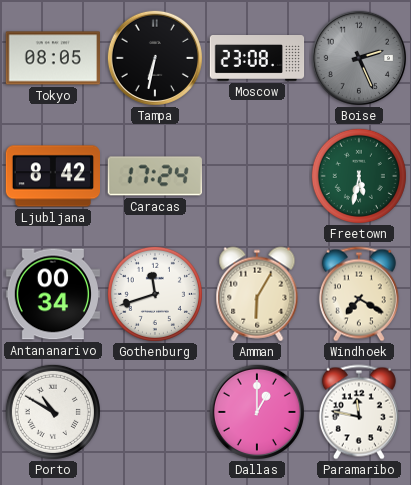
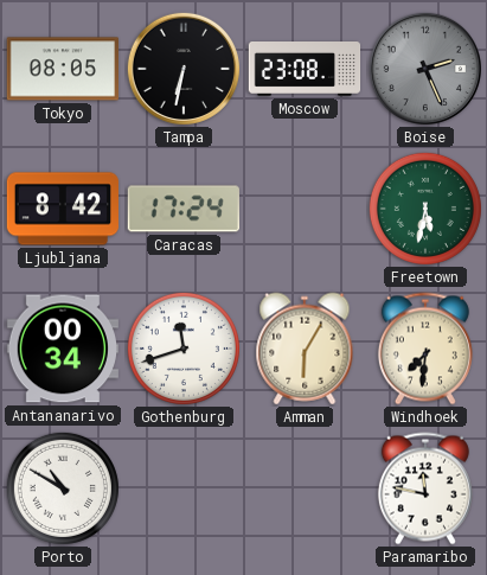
Windhoek: 7:20 -> 7:31 (425, 349)
Dallas: 1:00 -> none (256, 411)
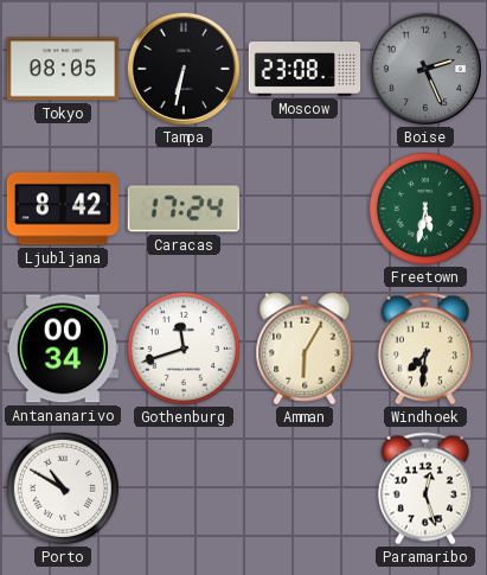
Paramaribo: 11:47 -> 12:27 (425, 488)
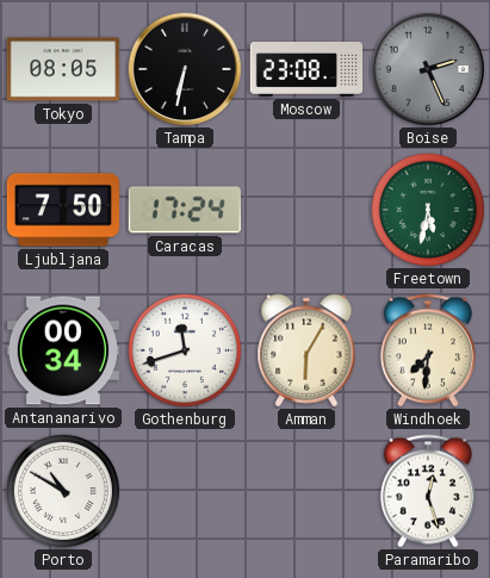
Ljubljana: 8:42 -> 7:50 (62, 210)
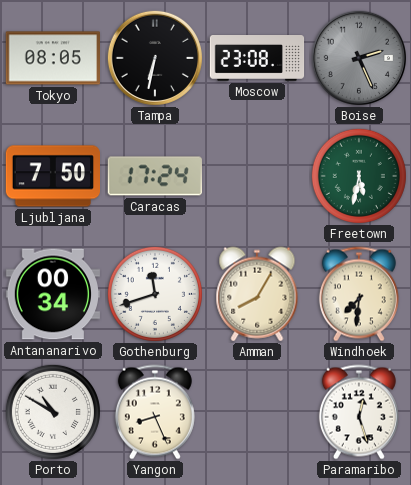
Amman: 6:05 -> 8:05 (257, 294)
Yangon: none -> 8:26 (155, 412)
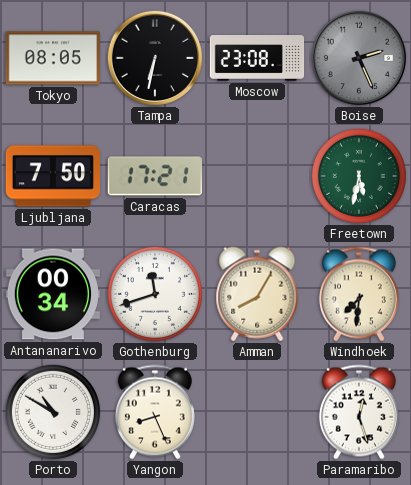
Caracas: 17:24 -> 17:21 (155, 176)
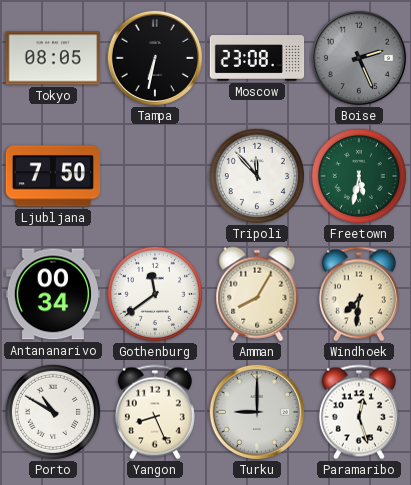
Caracas: 17:21 -> none (155, 176)
Tripoli: none -> 11:53 (257, 176)
Gothenburg: 11:42 -> 11:39 (155, 294)
Turku: none -> 9:00 (256, 411)
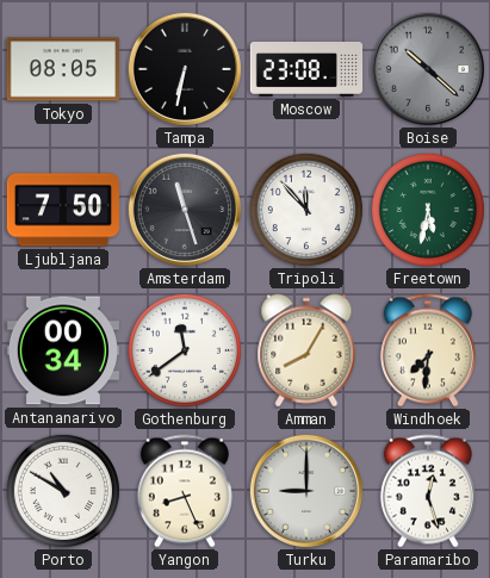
Boise: 2:26 -> 10:22 (427, 68)
Amsterdam: none -> 11:27 (184, 209)
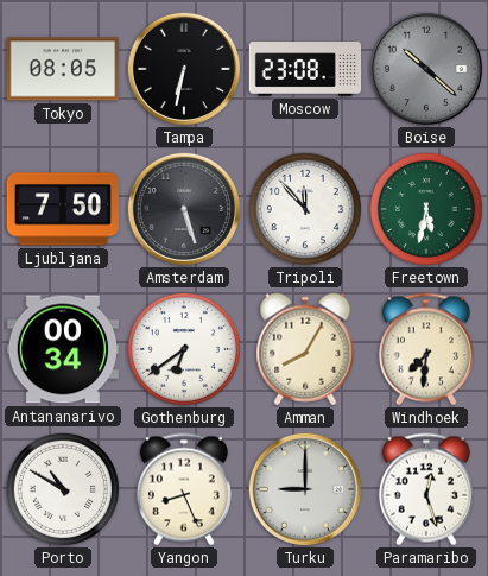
Amsterdam: 11:27 -> 5:27 (183, 208)
Gothenburg: 11:39 -> 6:39 (184, 349)
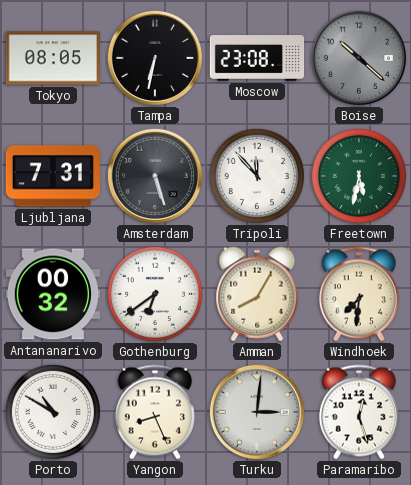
Ljubljana: 7:50 -> 7:31 (52, 176)
Antananarivo: 00:34 -> 00:32 (52, 294)
Turku: 9:00 -> 3:01 (256, 411)
